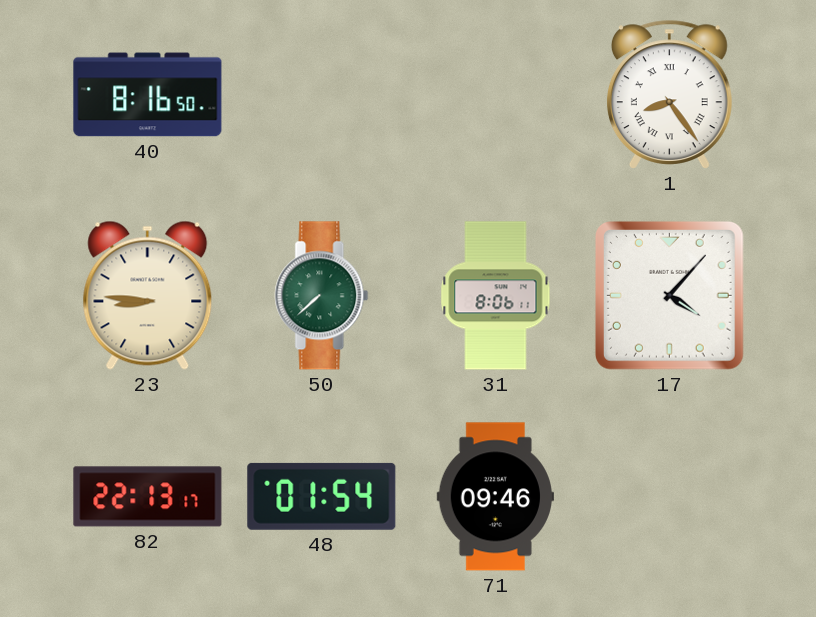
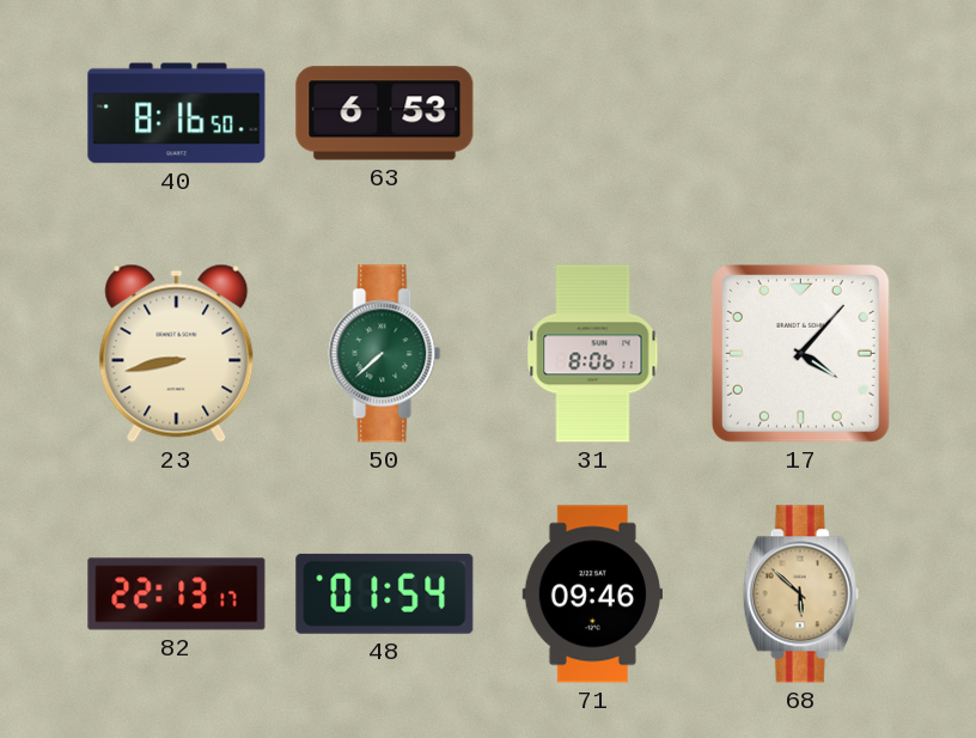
63: none -> 6:53 (385, 114)
1: 8:24 -> none (669, 94)
23: 8:46 -> 8:43 (177, 353)
68: none -> 5:52 (800, 594)
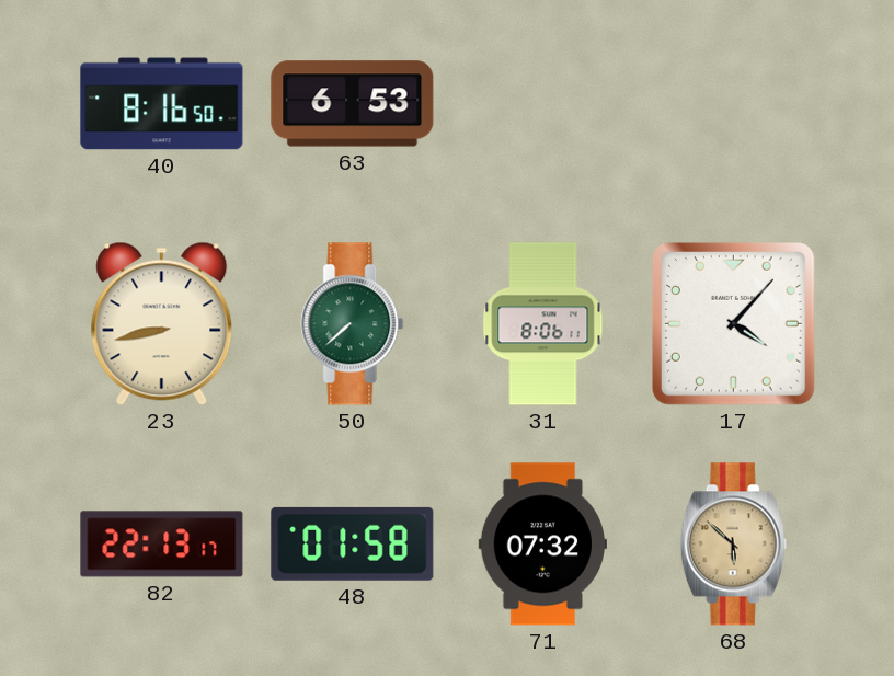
48: 01:54 -> 01:58 (353, 543)
71: 09:46 -> 07:32 (542, 545)
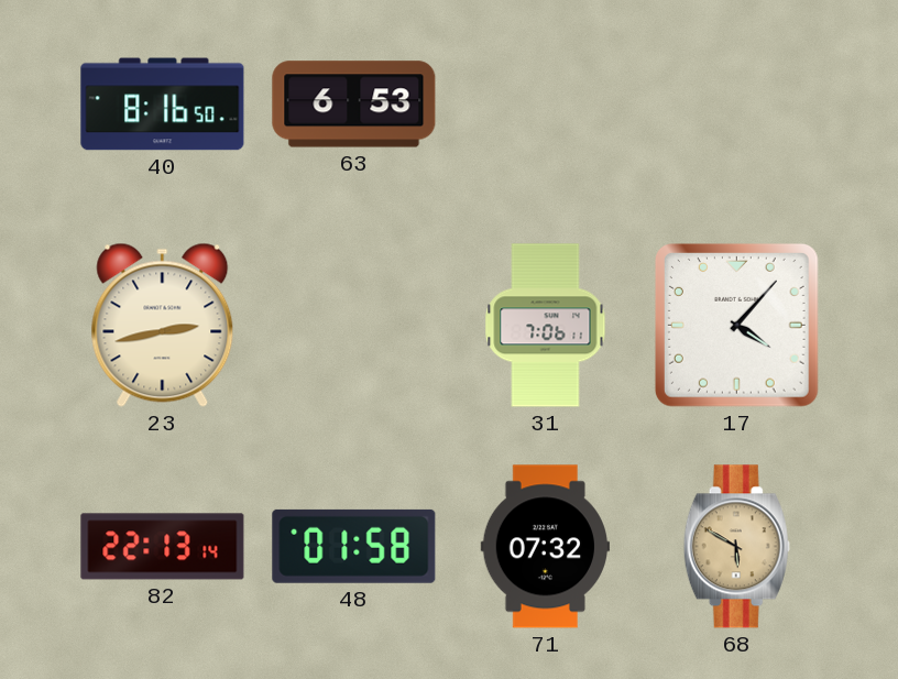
23: 8:43 -> 2:43 (163, 325)
50: 7:38 -> none (353, 324)
31: 8:06 -> 7:06 (546, 326)
82: 22:13:17 -> 22:13:14 (163, 547)
68: 5:52 -> 5:50 (736, 547)
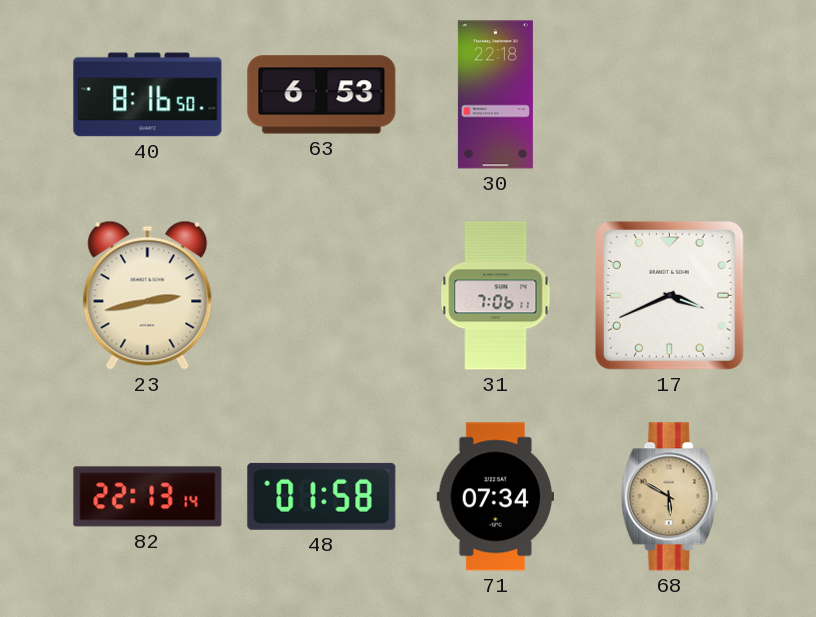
30: none -> 22:18 (495, 95)
17: 4:07 -> 3:41 (669, 295)
71: 07:32 -> 07:34 (495, 497)
